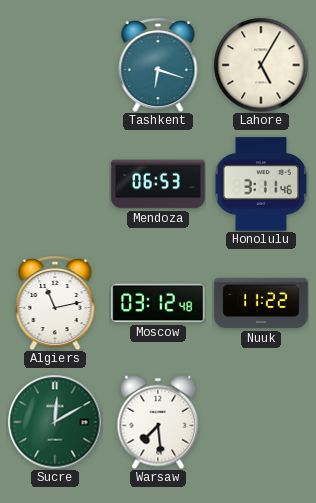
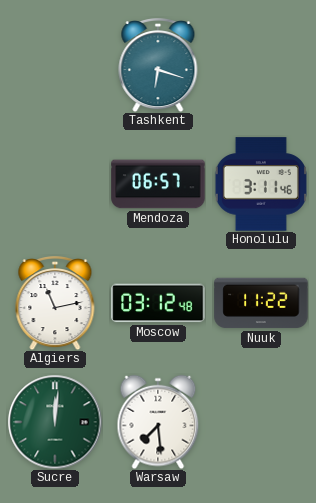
Lahore: 5:05 -> none (261, 65)
Mendoza: 06:53 -> 06:57 (158, 184)
Sucre: 12:10 -> 12:01 (55, 422)
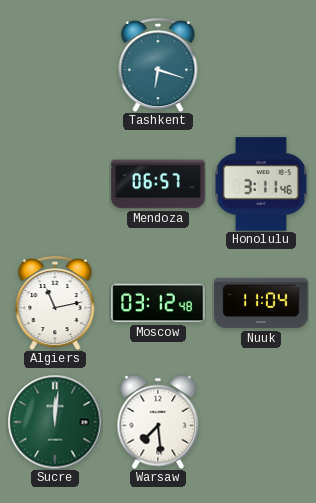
Nuuk: 11:22 -> 11:04 (261, 303)
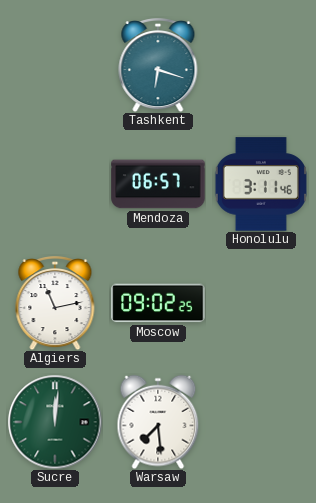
Moscow: 03:12 -> 09:02 (158, 303)
Nuuk: 11:04 -> none (261, 303)
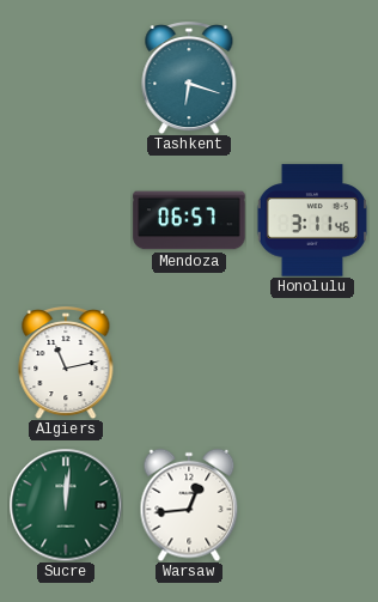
Moscow: 09:02 -> none (158, 303)
Warsaw: 7:29 -> 12:44 (189, 505)
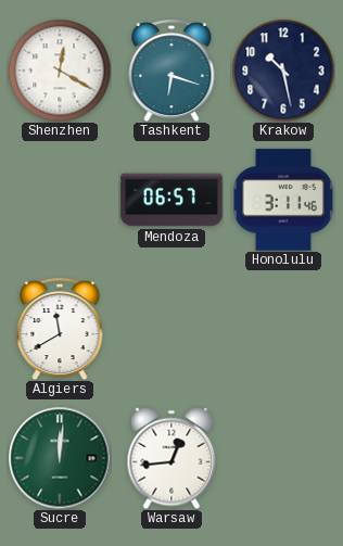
Shenzhen: none -> 12:20 (60, 71)
Krakow: none -> 10:28 (283, 71)
Algiers: 11:13 -> 11:40 (60, 330)
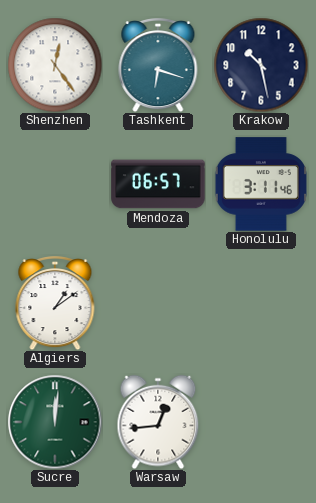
Shenzhen: 12:20 -> 12:24 (55, 65)
Algiers: 11:40 -> 1:09 (55, 304)
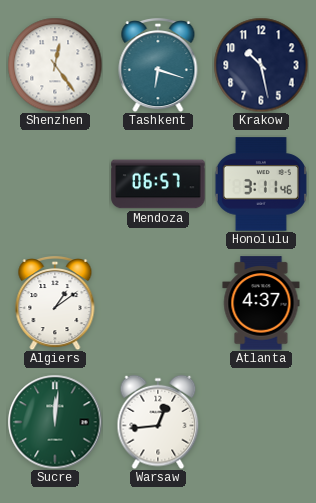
Atlanta: none -> 4:37 (261, 303)
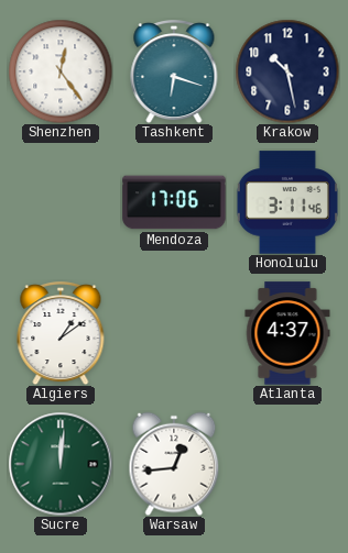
Mendoza: 06:57 -> 17:06 (174, 202)
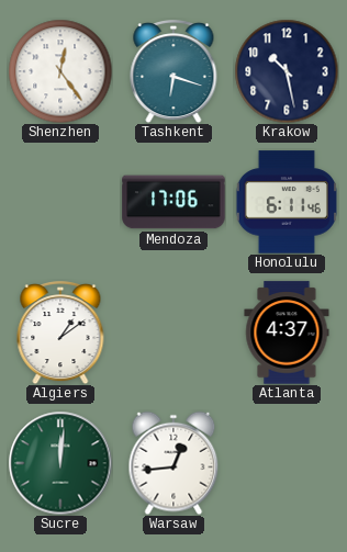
Honolulu: 3:11 -> 6:11 (287, 202)
